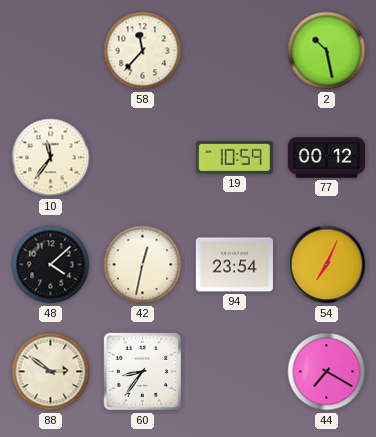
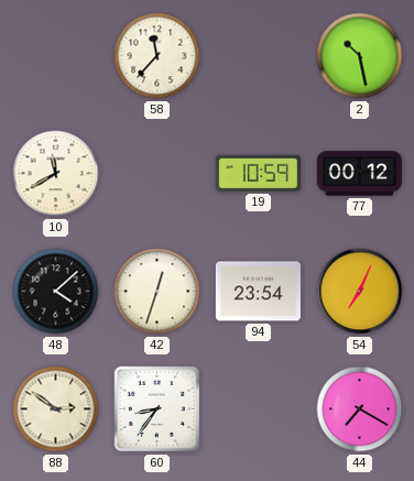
10: 11:36 -> 11:40 (56, 174)
42: 12:32 -> 12:33 (157, 292)
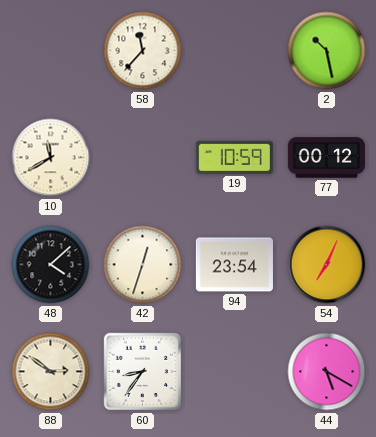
44: 7:20 -> 5:20 (327, 372)
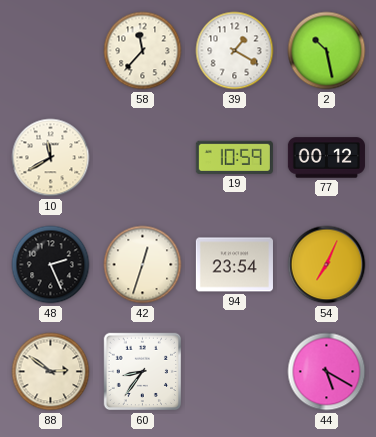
39: none -> 1:20 (235, 51)
48: 4:08 -> 2:26 (51, 265)
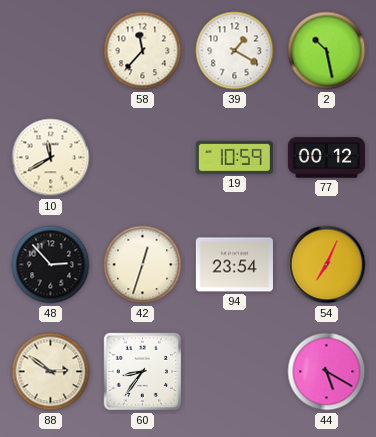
48: 2:26 -> 2:53 (51, 265)
